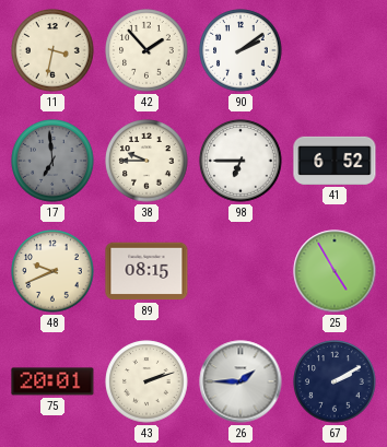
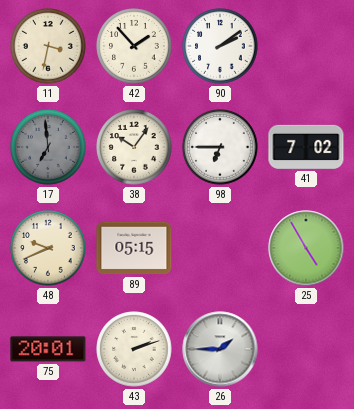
38: 9:45 -> 10:06 (134, 147)
41: 6:52 -> 7:02 (306, 147)
89: 08:15 -> 05:15 (134, 248)
67: 2:10 -> none (335, 381)
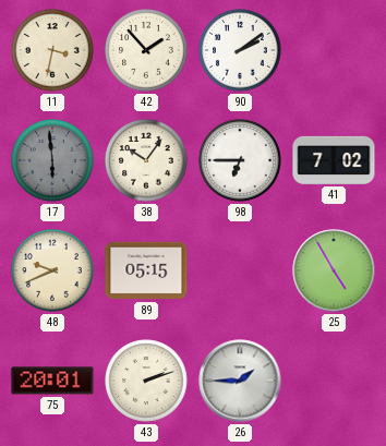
17: 6:59 -> 5:59 (52, 160)
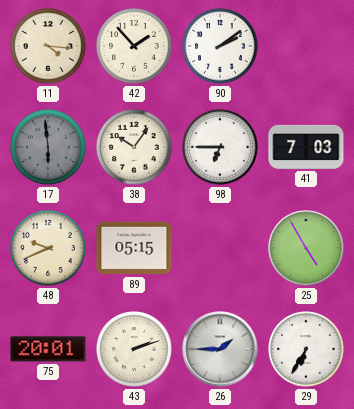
11: 3:32 -> 4:16 (48, 46)
41: 7:02 -> 7:03 (306, 147)
29: none -> 6:35 (306, 349)
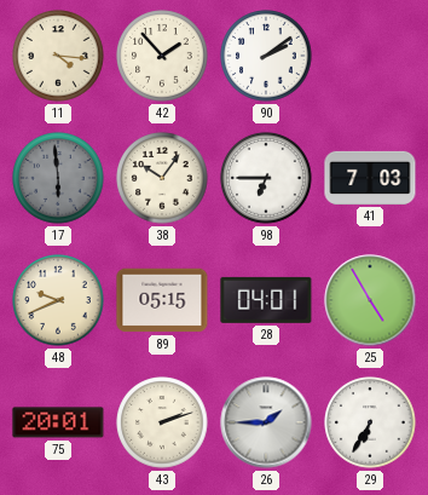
28: none -> 04:01 (266, 300)
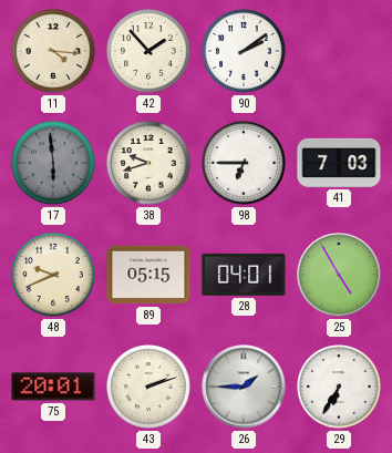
38: 10:06 -> 9:42 (148, 163)
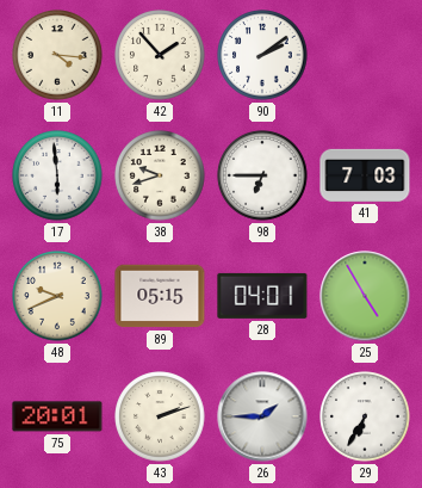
17 dial: grey -> white (57, 175)
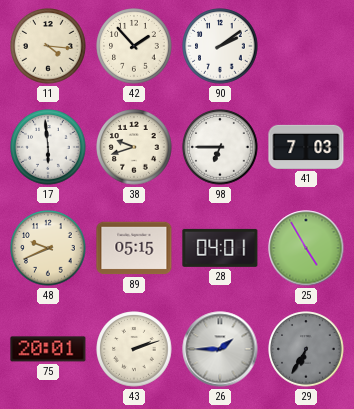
29 dial: white -> grey (306, 349)
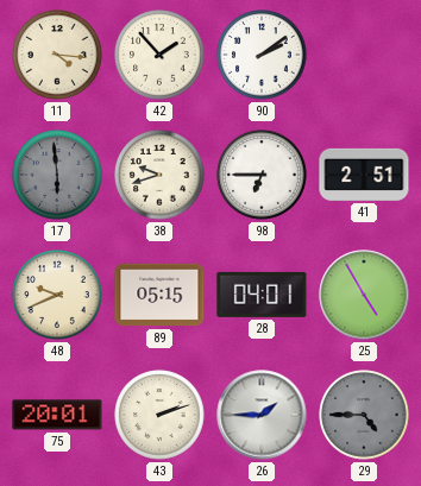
17 dial: white -> grey (57, 175)
41: 7:03 -> 2:51 (364, 175)
29: 6:35 -> 4:45 (364, 415)
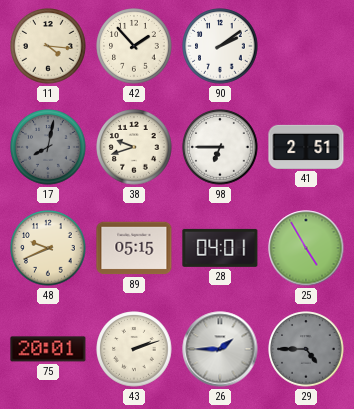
17: 5:59 -> 8:02 (48, 147)
